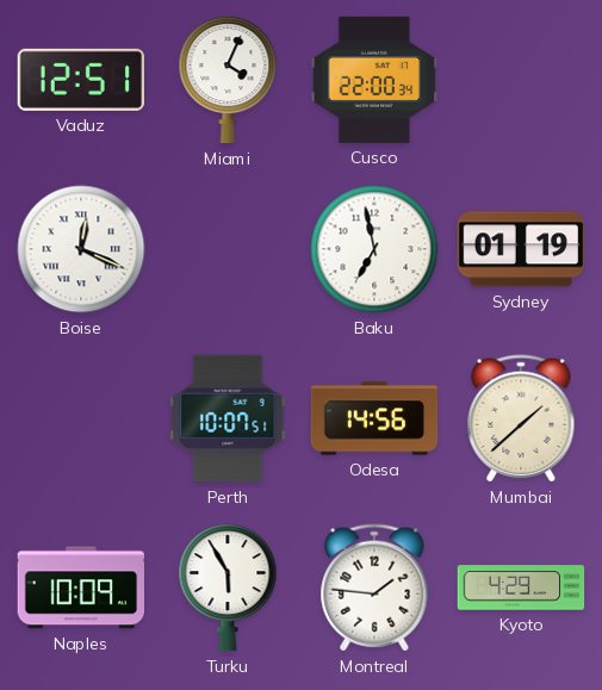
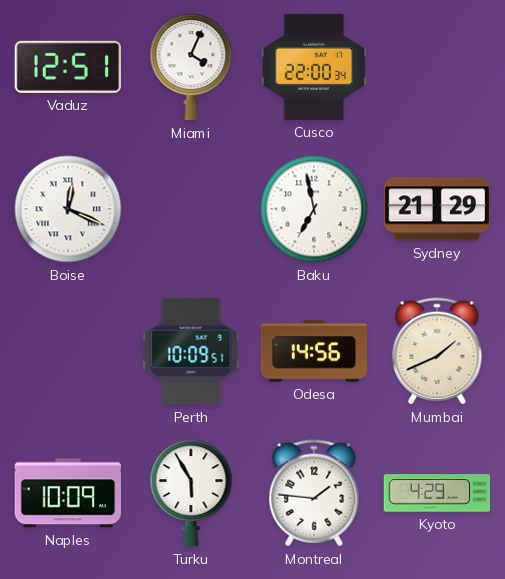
Sydney: 01:19 -> 21:29 (437, 209)
Perth: 10:07 -> 10:09 (191, 351)
Mumbai: 1:38 -> 1:41 (437, 351)
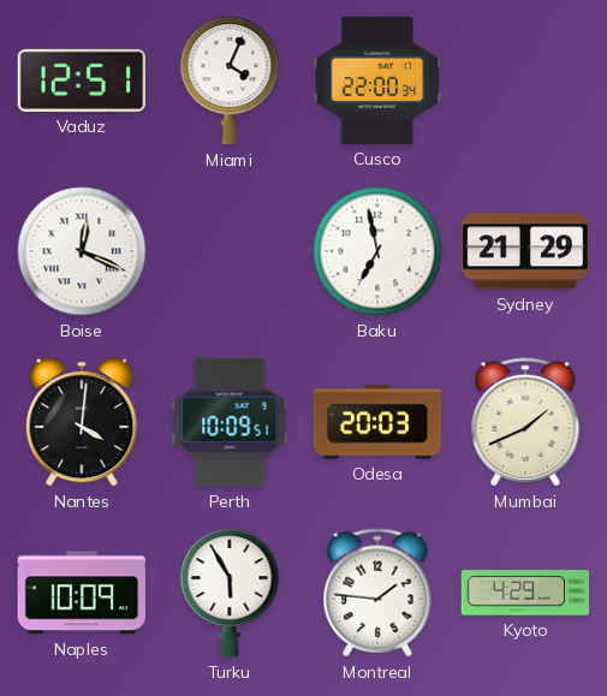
Nantes: none -> 4:01 (82, 422)
Odesa: 14:56 -> 20:03 (377, 422)
